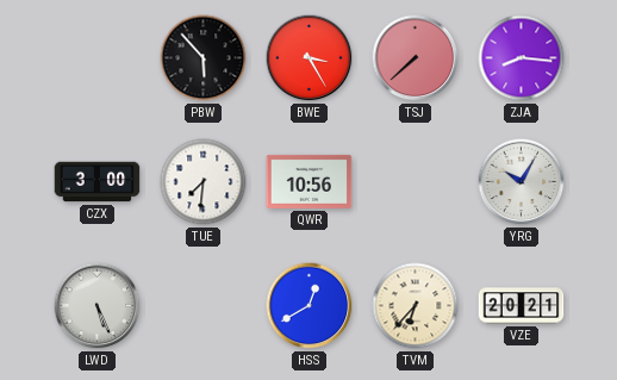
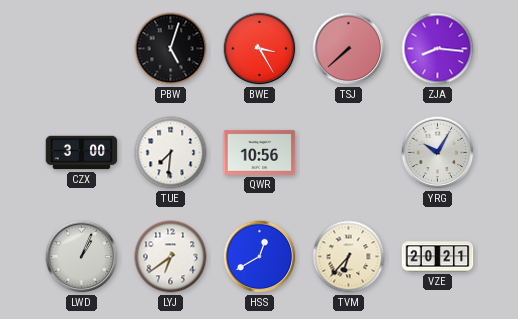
PBW: 5:53 -> 5:03 (171, 49)
LWD: 5:26 -> 1:04 (82, 257)
LYJ: none -> 6:39 (171, 257)
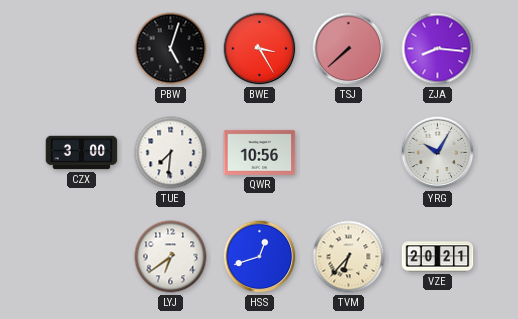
LWD: 1:04 -> none (82, 257)
HSS: 12:40 -> 12:42 (260, 257)
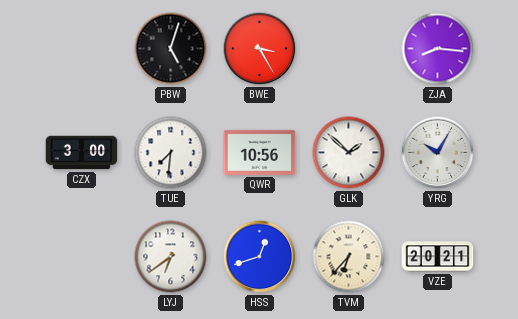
TSJ: 7:38 -> none (349, 49)
GLK: none -> 1:52 (349, 153)
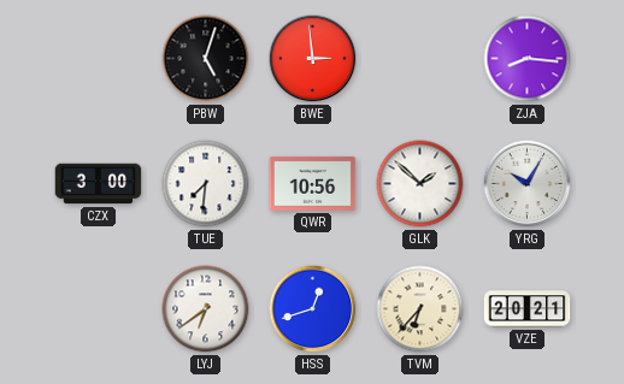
BWE: 3:25 -> 2:59 (313, 59)
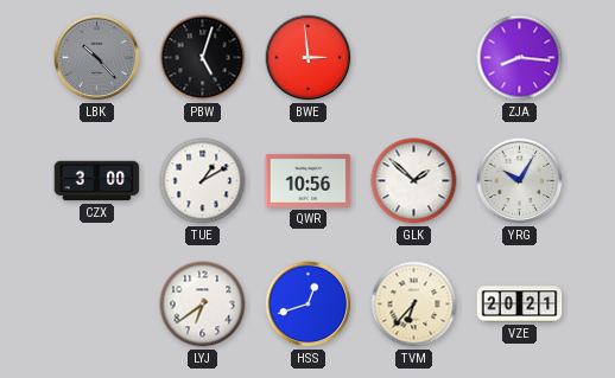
LBK: none -> 10:23 (97, 58)
TUE: 7:31 -> 1:10 (203, 181)
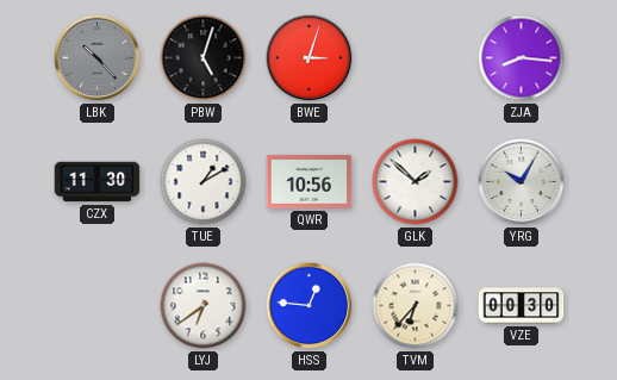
BWE: 2:59 -> 3:03 (310, 58)
CZX: 3:00 -> 11:30 (98, 182)
HSS: 12:42 -> 12:46 (310, 306)
VZE: 20:21 -> 00:30 (522, 306)
